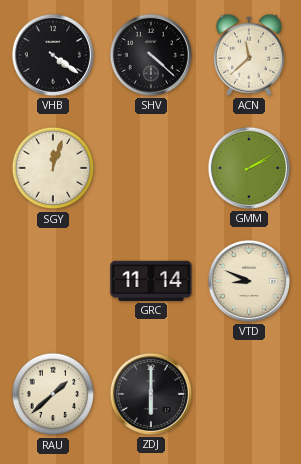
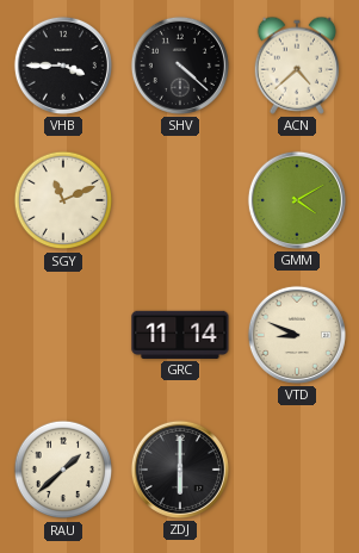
VHB: 4:21 -> 3:45 (63, 66)
ACN: 11:38 -> 4:38 (296, 66)
SGY: 12:03 -> 11:11 (63, 200)
GMM: 2:10 -> 4:10 (297, 200)
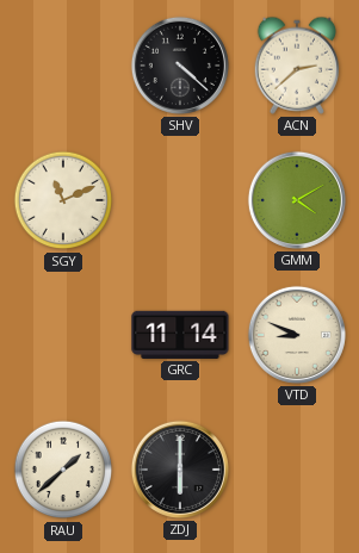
VHB: 3:45 -> none (63, 66)
ACN: 4:38 -> 2:38 (296, 66)
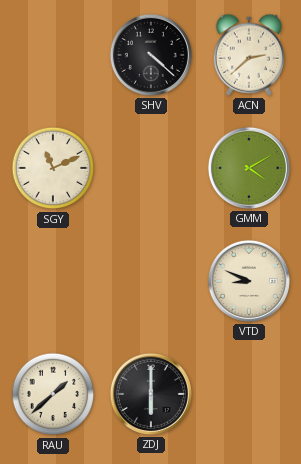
GRC: 11:14 -> none (180, 335)
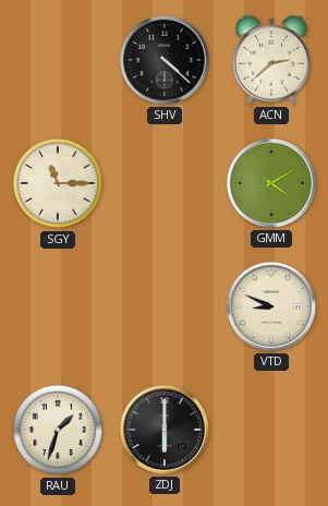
SGY: 11:11 -> 11:15 (58, 183)
RAU: 1:38 -> 1:33 (58, 430)
